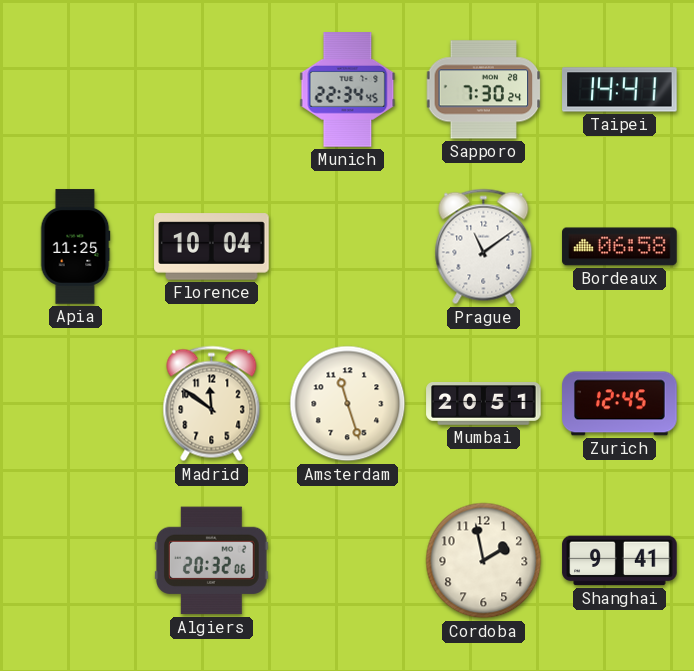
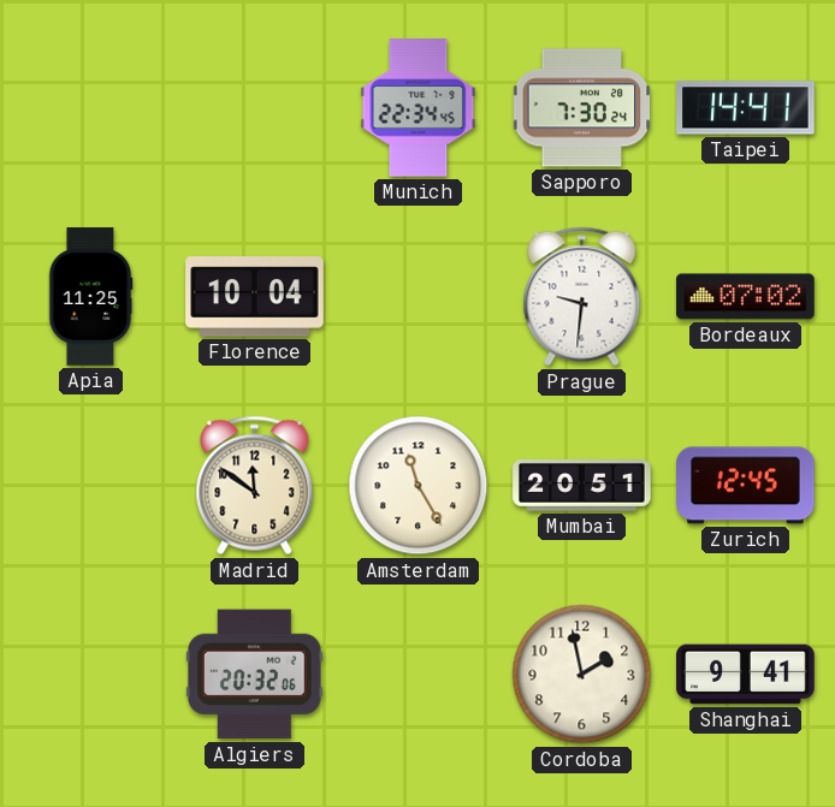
Prague: 11:09 -> 9:31 (582, 297)
Bordeaux: 06:58 -> 07:02 (746, 297)
Amsterdam: 11:27 -> 11:25 (419, 486)
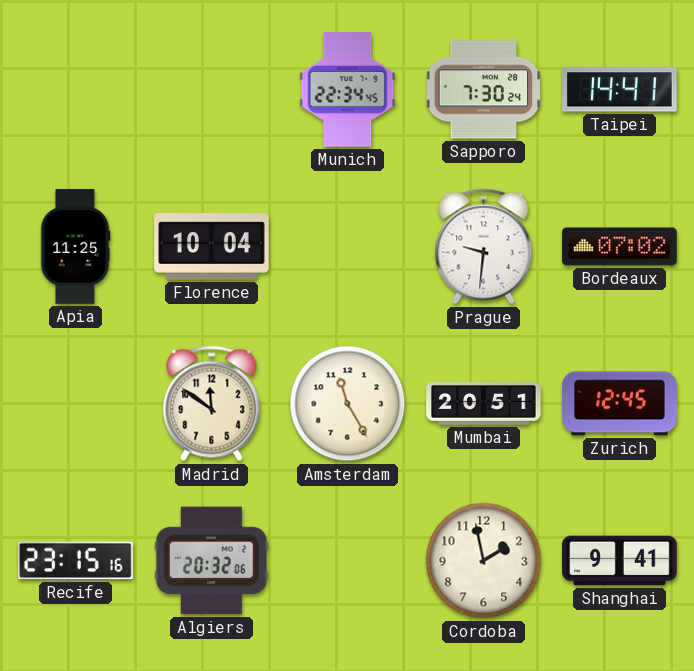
Recife: none -> 23:15 (76, 561)
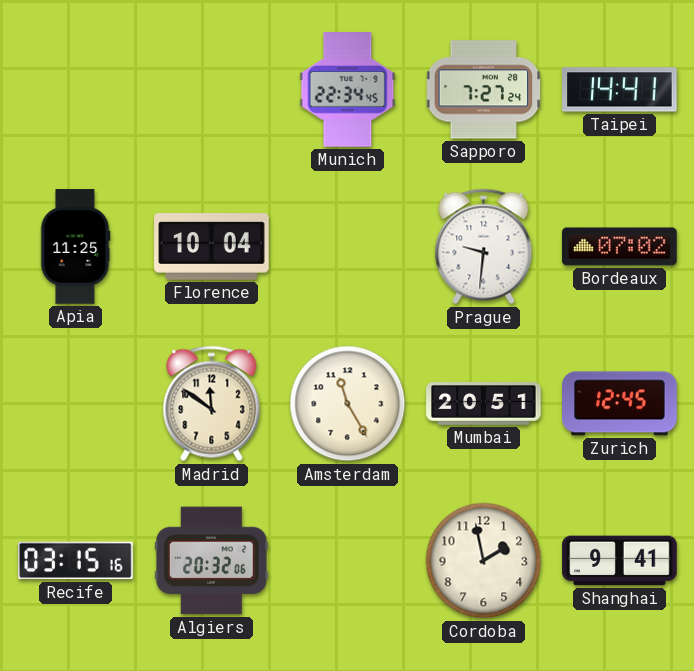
Sapporo: 7:30 -> 7:27 (484, 90)
Recife: 23:15 -> 03:15 (76, 561)
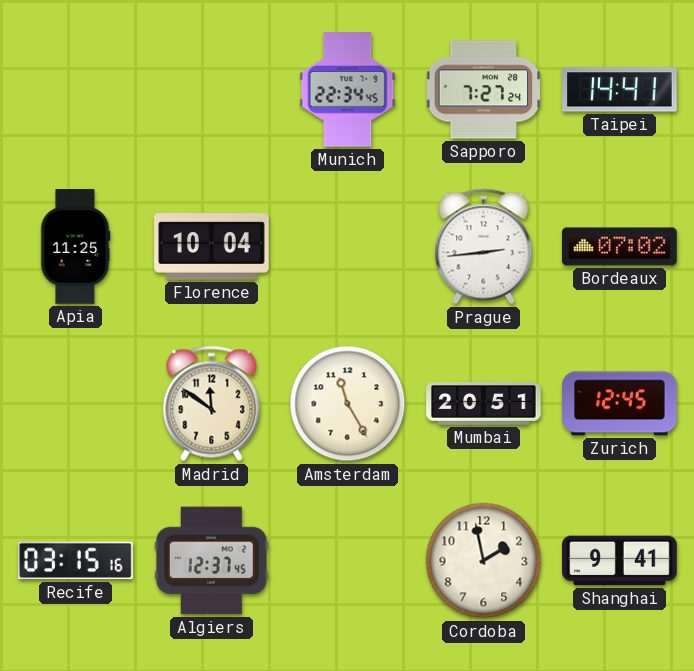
Prague: 9:31 -> 2:44 (484, 247)
Algiers: 20:32 -> 12:37 (212, 561)
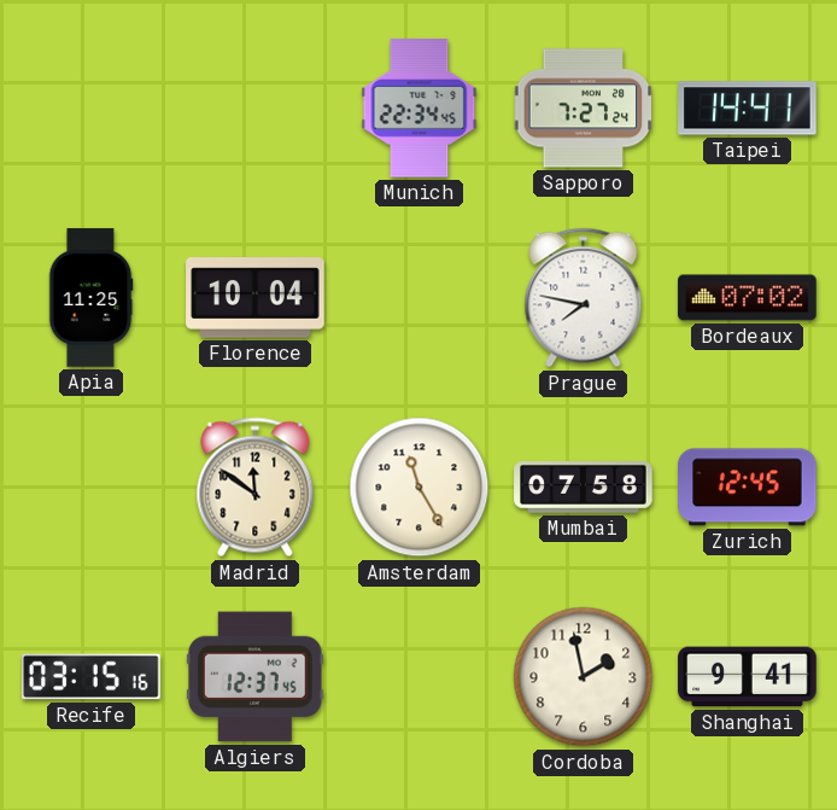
Prague: 2:44 -> 7:47 (584, 298)
Mumbai: 20:51 -> 07:58 (584, 488)
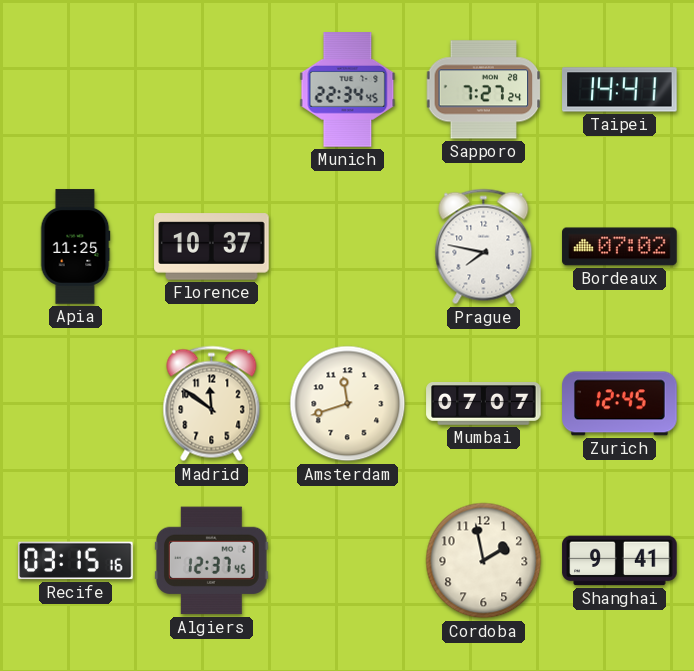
Florence: 10:04 -> 10:37 (212, 247)
Amsterdam: 11:25 -> 11:42 (348, 404)
Mumbai: 07:58 -> 07:07 (484, 404)
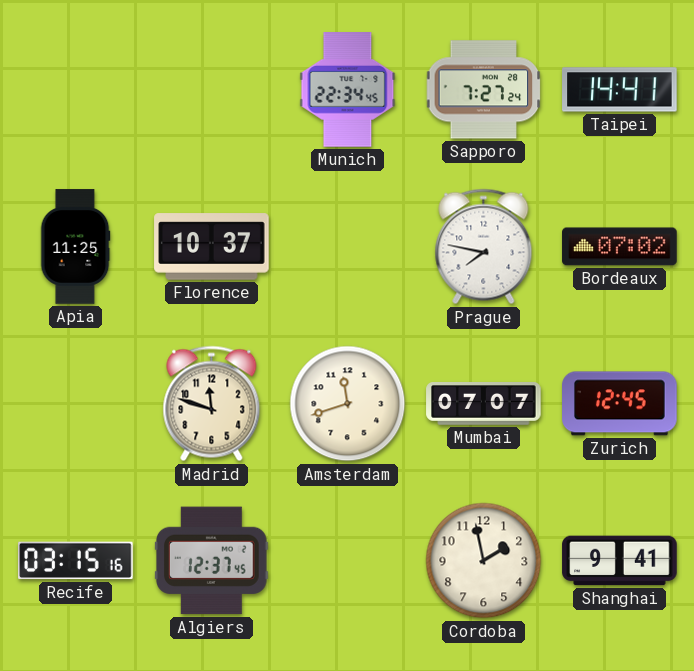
Madrid: 11:51 -> 11:48 (212, 404)
